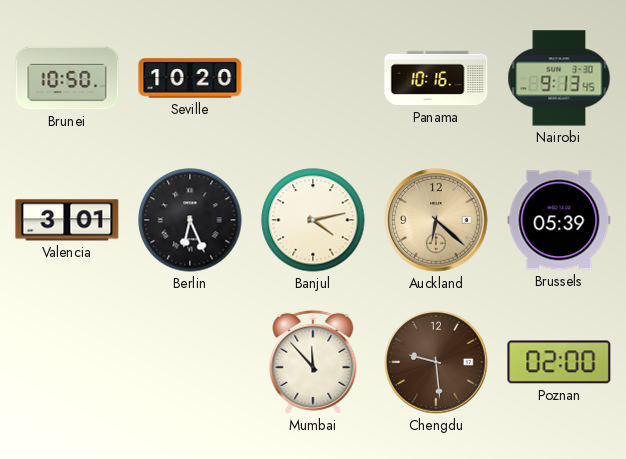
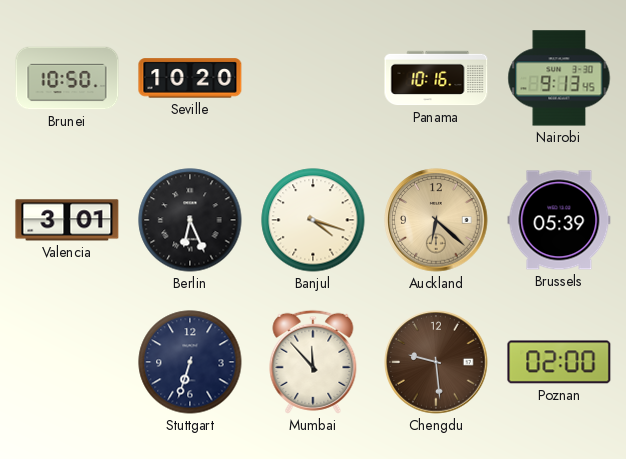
Banjul: 4:13 -> 4:18 (313, 220)
Stuttgart: none -> 6:33 (190, 362)
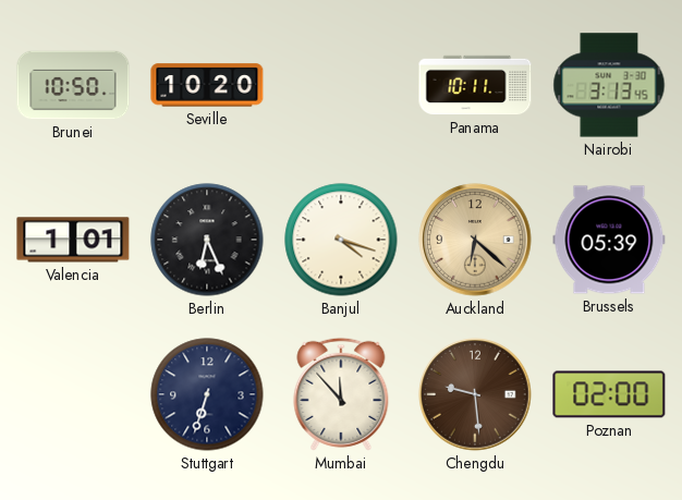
Panama: 10:16 -> 10:11 (475, 85)
Nairobi: 9:13 -> 3:13 (609, 85)
Valencia: 3:01 -> 1:01 (73, 240)
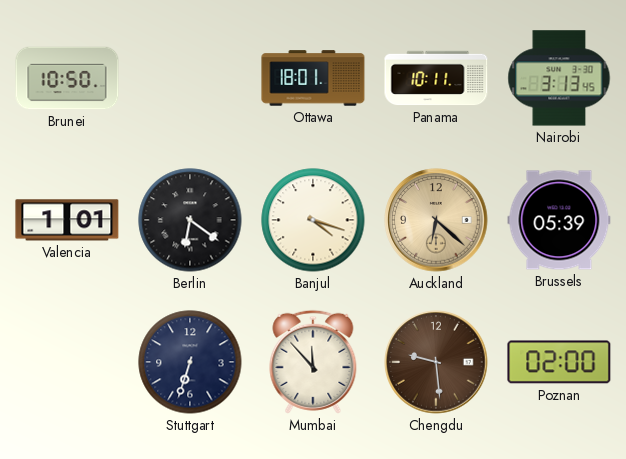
Seville: 10:20 -> none (207, 85)
Ottawa: none -> 18:01 (313, 78)
Berlin: 6:26 -> 6:21 (190, 220)
